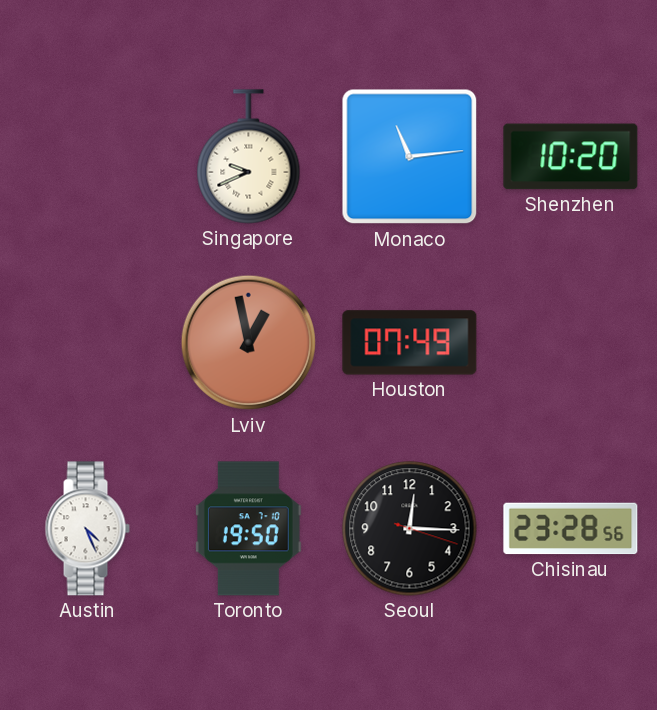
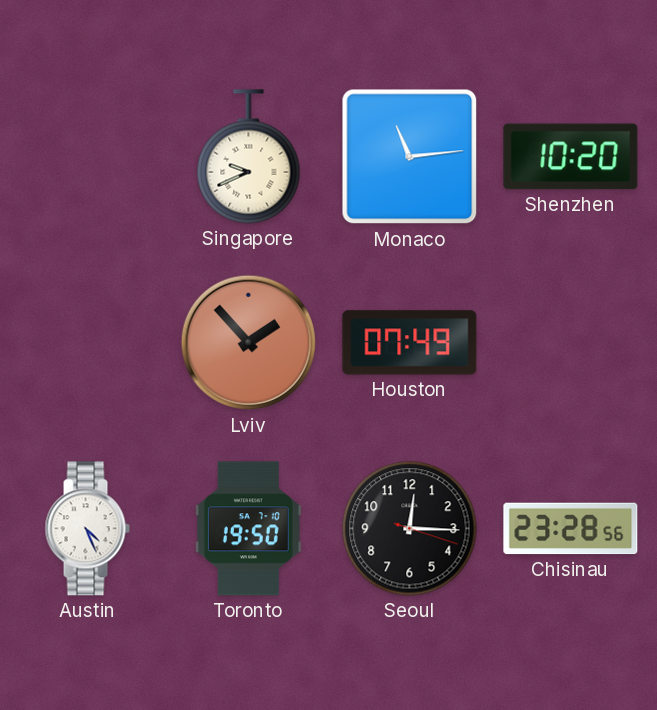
Lviv: 12:58 -> 1:53 (248, 343)
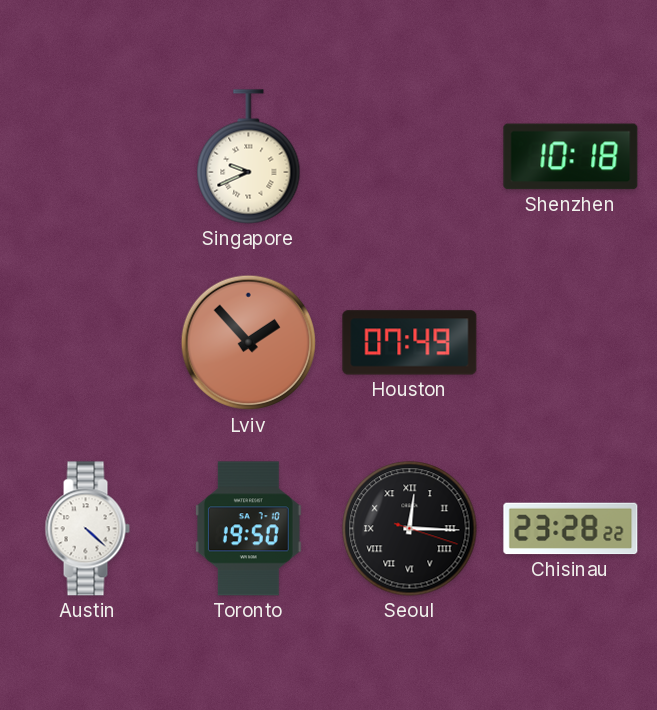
Monaco: 11:14 -> none (410, 157)
Shenzhen: 10:20 -> 10:18 (571, 157)
Austin: 4:26 -> 4:22 (87, 529)
Seoul numerals: Arabic -> Roman (410, 529)
Chisinau: 23:28:56 -> 23:28:22 (571, 529)
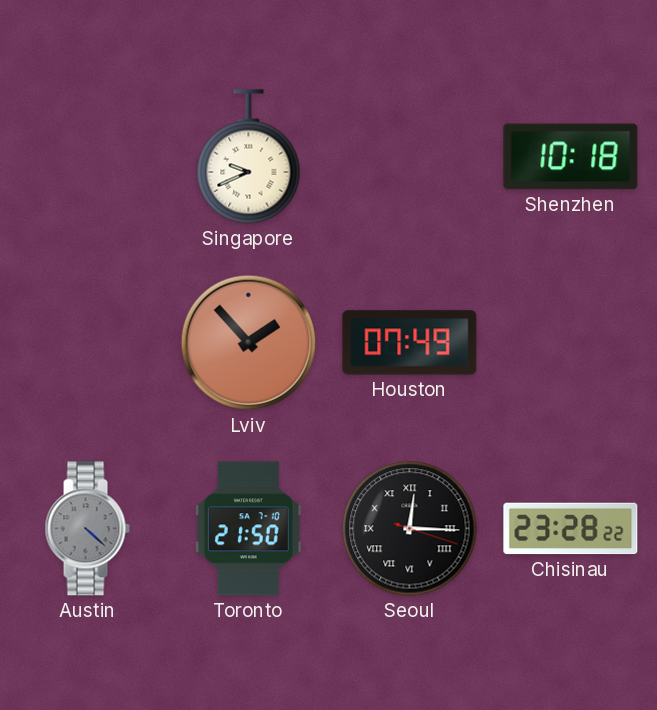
Austin dial: white -> grey (87, 529)
Toronto: 19:50 -> 21:50 (248, 529)
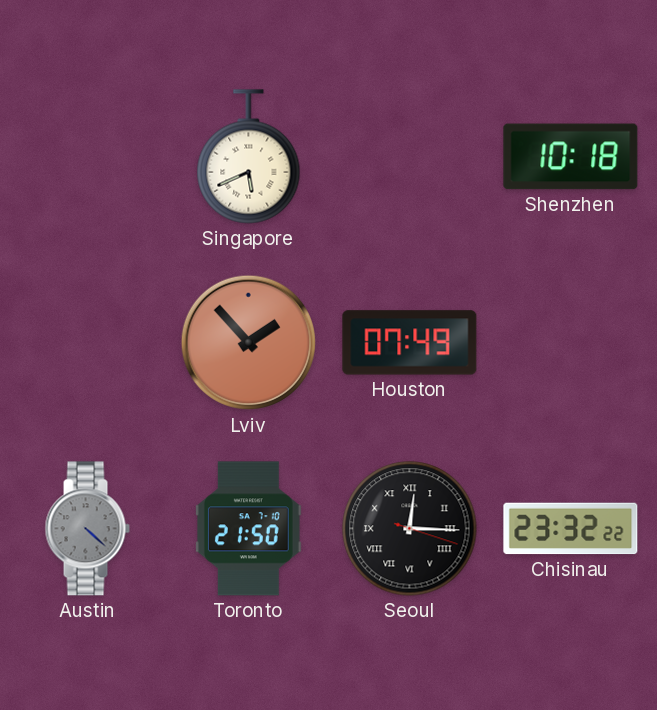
Singapore: 9:41 -> 5:41 (249, 157)
Chisinau: 23:28 -> 23:32 (571, 529)
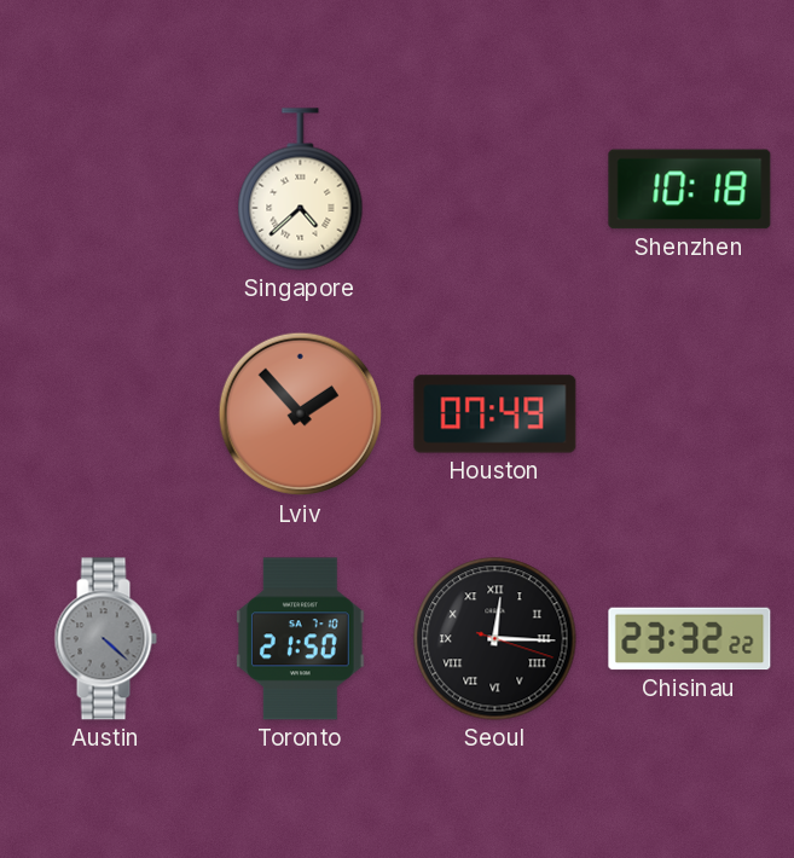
Singapore: 5:41 -> 4:38 (301, 190)
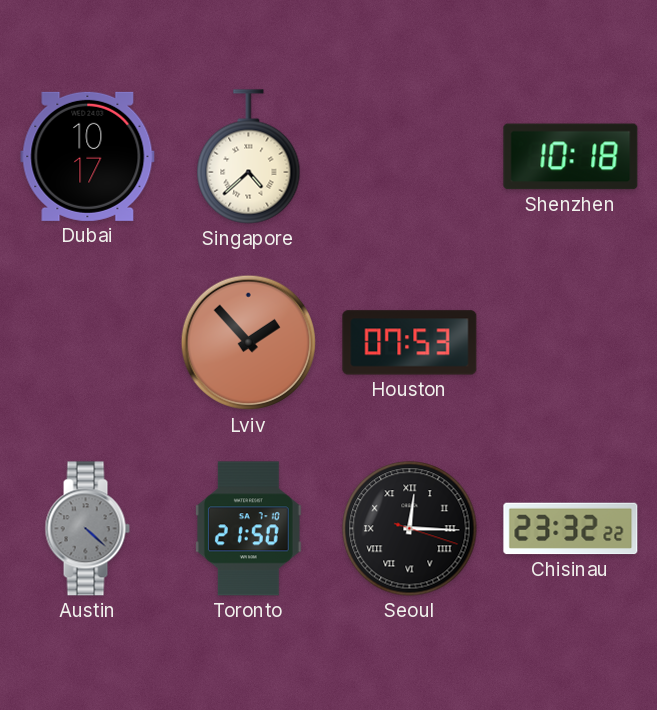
Dubai: none -> 10:17 (88, 156)
Houston: 07:49 -> 07:53 (410, 343)
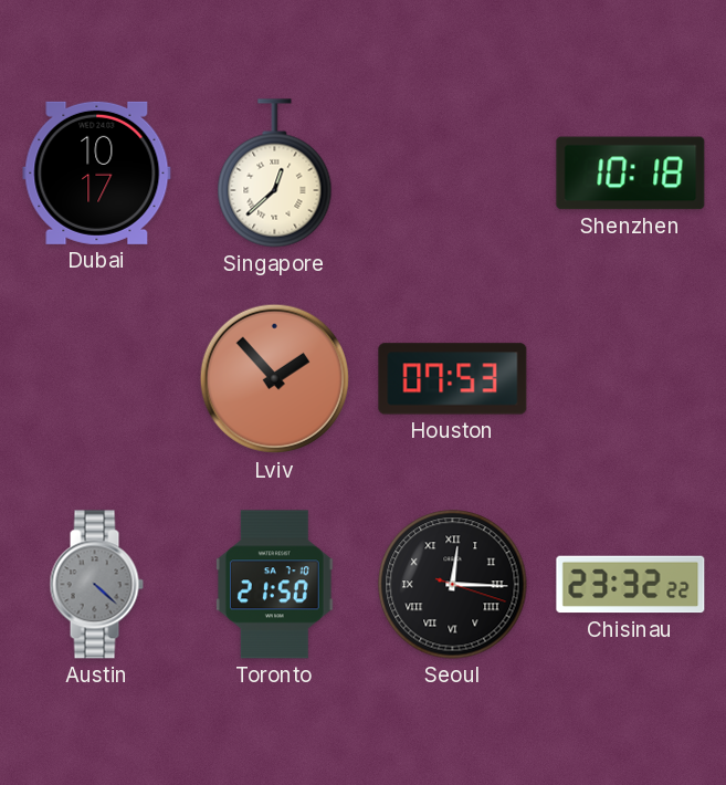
Singapore: 4:38 -> 12:38 (275, 174)
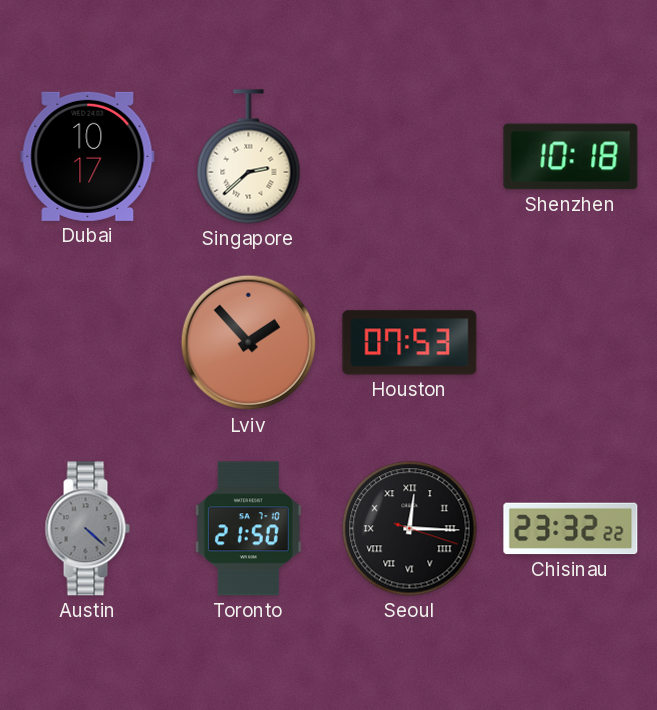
Singapore: 12:38 -> 2:38 (249, 157)
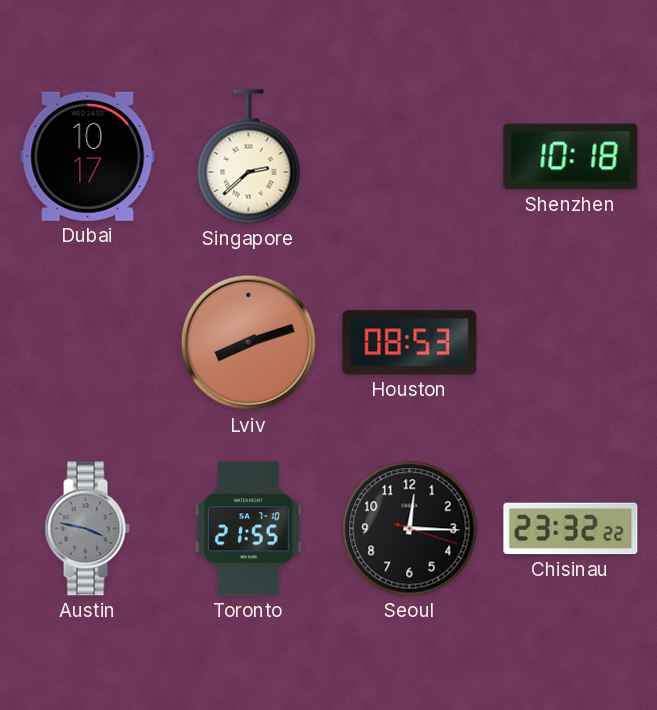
Lviv: 1:53 -> 8:12 (248, 343)
Houston: 07:53 -> 08:53 (410, 343)
Austin: 4:22 -> 3:47 (87, 529)
Toronto: 21:50 -> 21:55 (248, 529)
Seoul numerals: Roman -> Arabic (410, 529)
